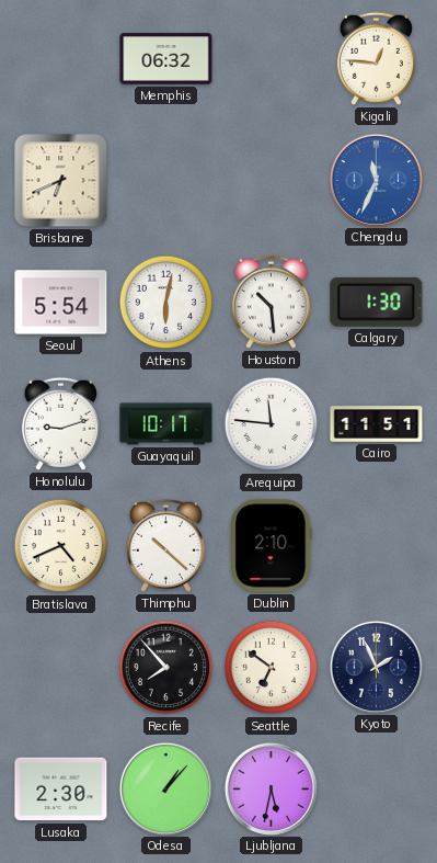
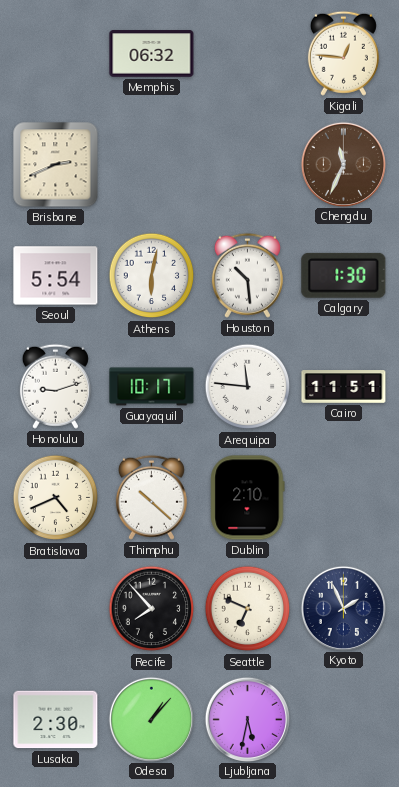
Brisbane: 6:41 -> 2:41 (56, 165)
Chengdu dial: blue -> brown (343, 164)
Seattle: 6:51 -> 6:49 (248, 609)
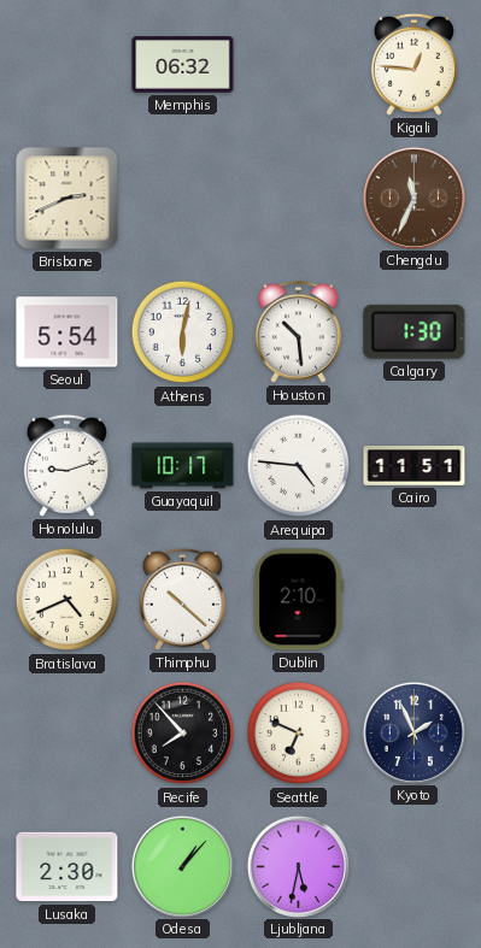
Arequipa: 11:46 -> 4:46 (299, 466)
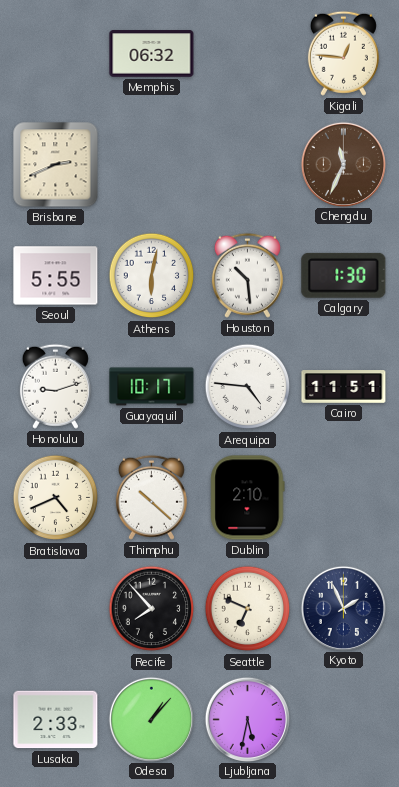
Seoul: 5:54 -> 5:55 (56, 276)
Lusaka: 2:30 -> 2:33 (56, 720)
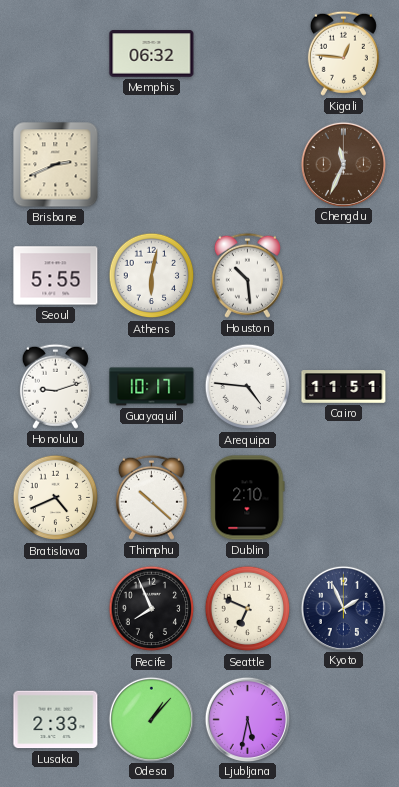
Calgary: 1:30 -> none (344, 275)
Recife: 7:53 -> 7:56 (152, 609)
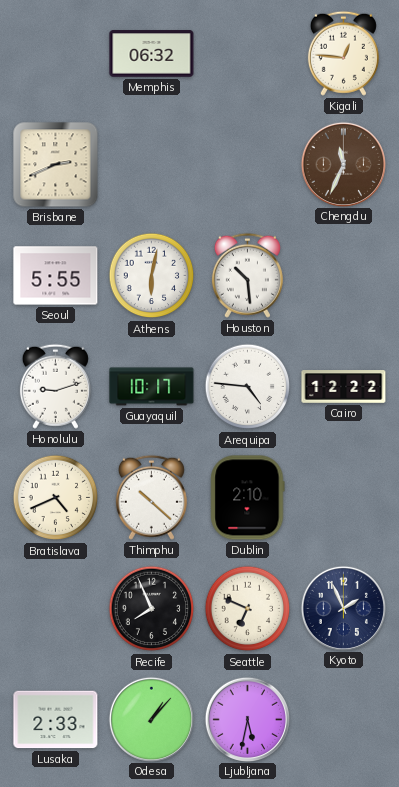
Cairo: 11:51 -> 12:22 (344, 387)
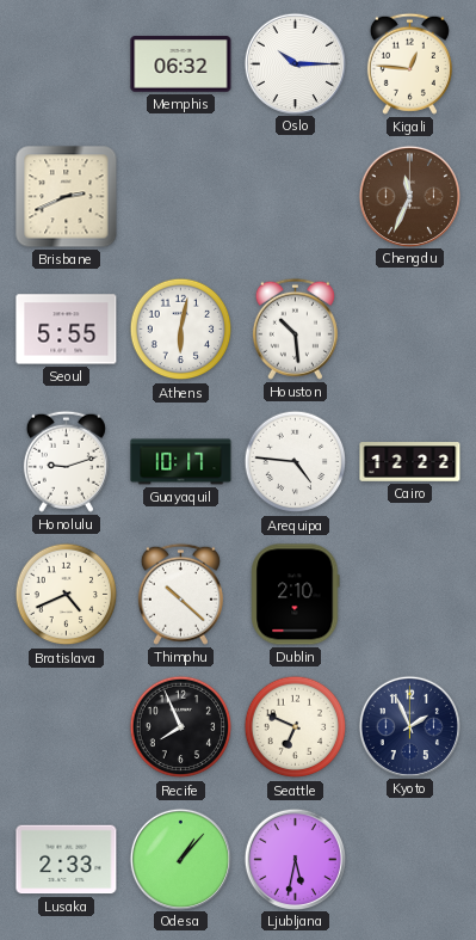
Oslo: none -> 10:15 (295, 63)
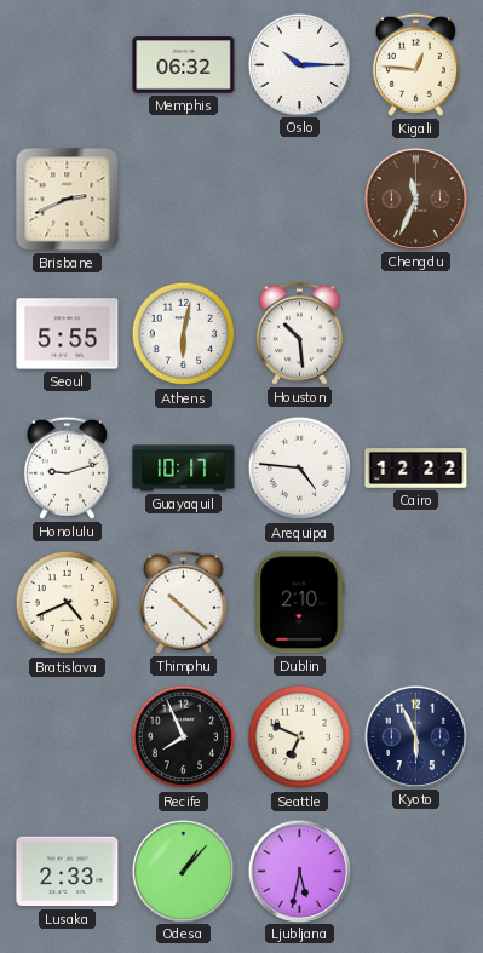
Kyoto: 1:56 -> 5:56 (415, 736)
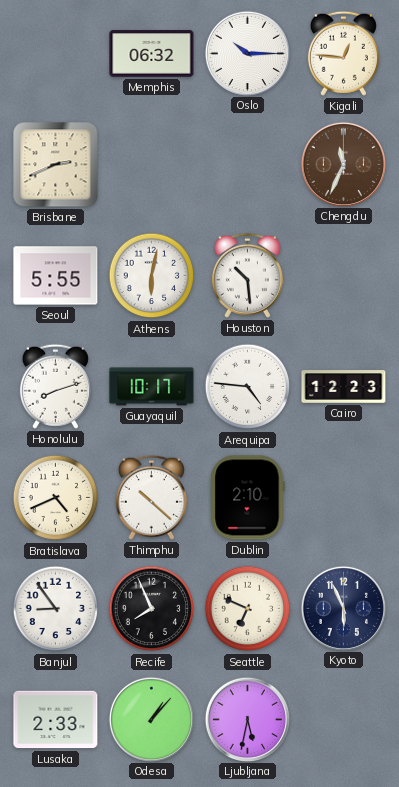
Honolulu: 9:12 -> 8:12 (55, 386)
Cairo: 12:22 -> 12:23 (344, 387)
Banjul: none -> 8:54 (56, 609)
